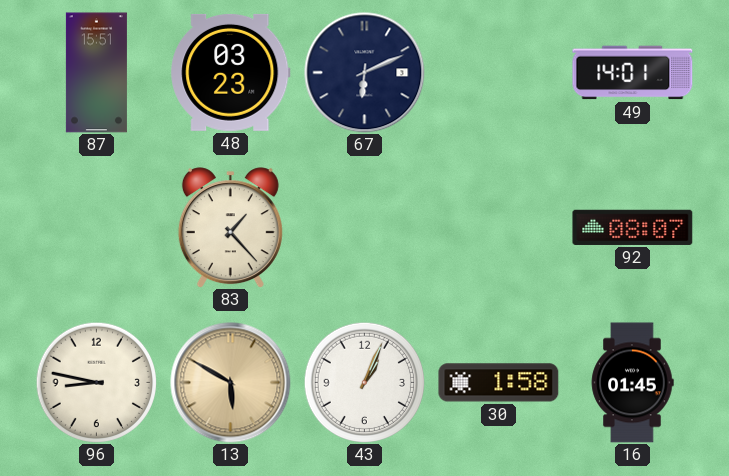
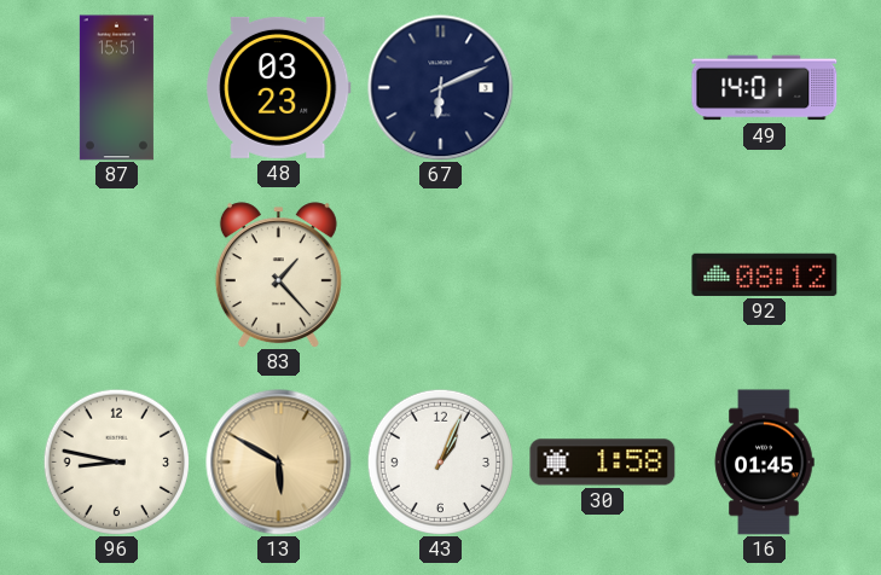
92: 08:07 -> 08:12 (765, 274)
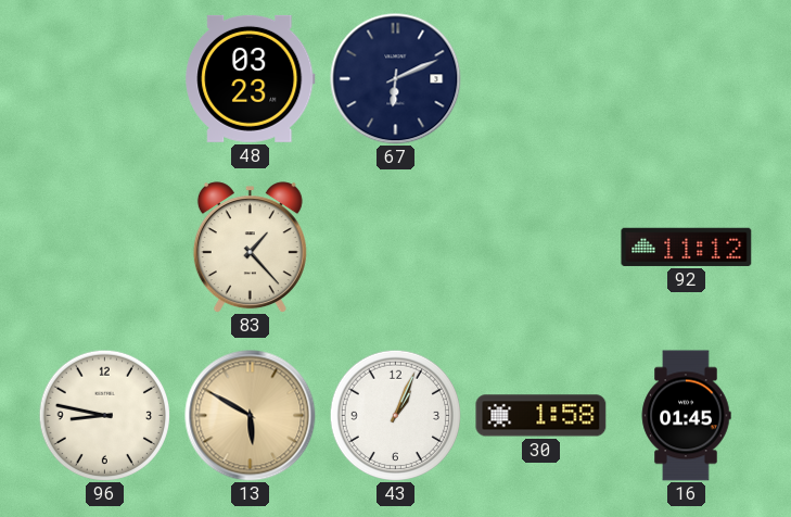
87: 15:51 -> none (116, 88)
49: 14:01 -> none (765, 88)
92: 08:12 -> 11:12 (687, 247)
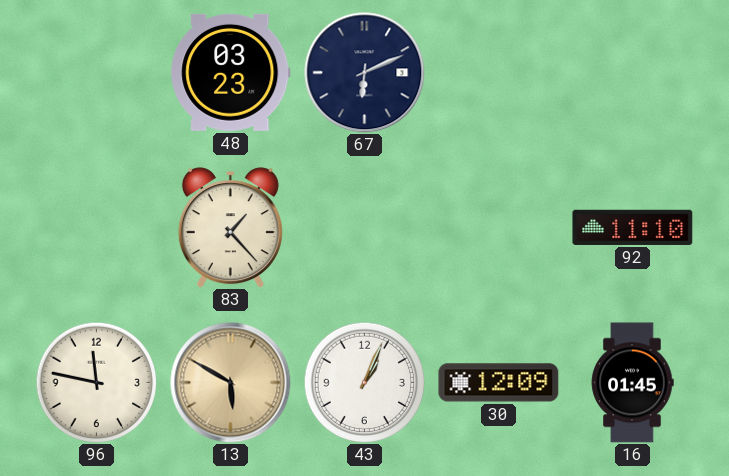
92: 11:12 -> 11:10 (633, 227)
96: 8:47 -> 11:47 (96, 382)
30: 1:58 -> 12:09 (499, 383)
